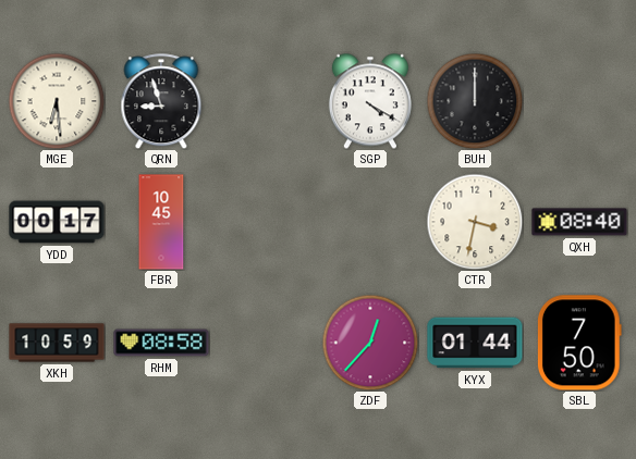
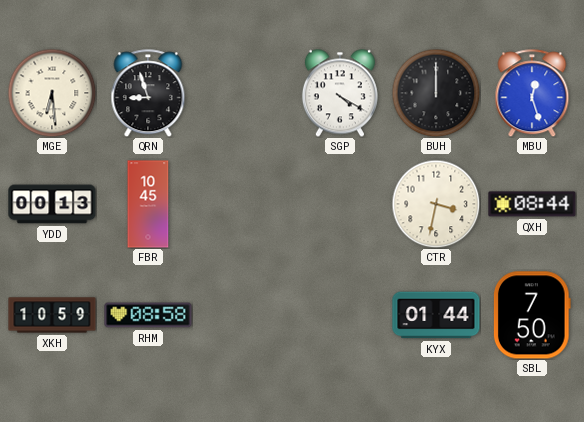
MBU: none -> 12:27 (532, 93)
YDD: 00:17 -> 00:13 (52, 204)
QXH: 08:40 -> 08:44 (532, 204)
ZDF: 12:37 -> none (370, 343)
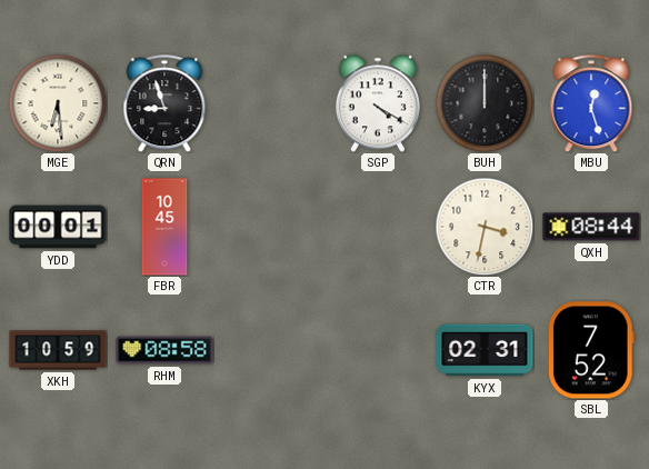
YDD: 00:13 -> 00:01 (58, 227)
KYX: 01:44 -> 02:31 (485, 350)
SBL: 7:50 -> 7:52 (591, 350)
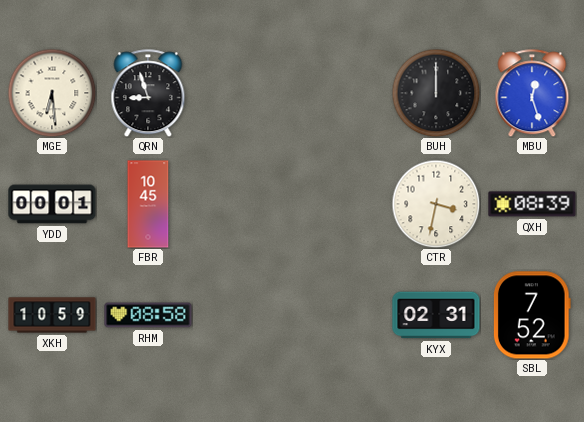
SGP: 4:20 -> none (378, 103)
QXH: 08:44 -> 08:39 (532, 204)
